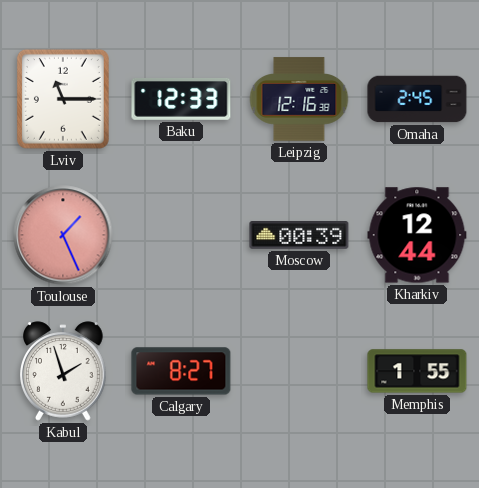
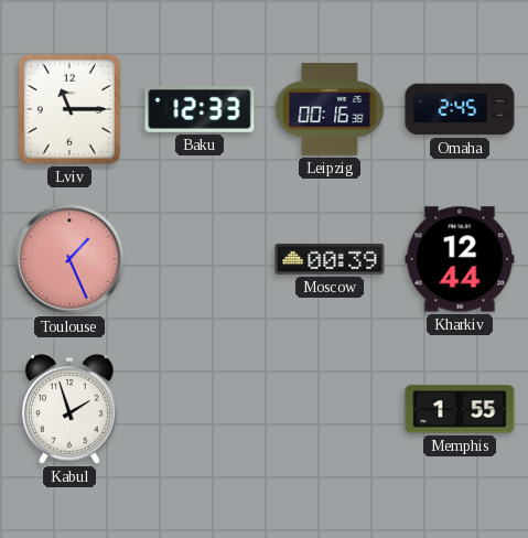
Leipzig: 12:16 -> 00:16 (330, 109)
Calgary: 8:27 -> none (181, 371)
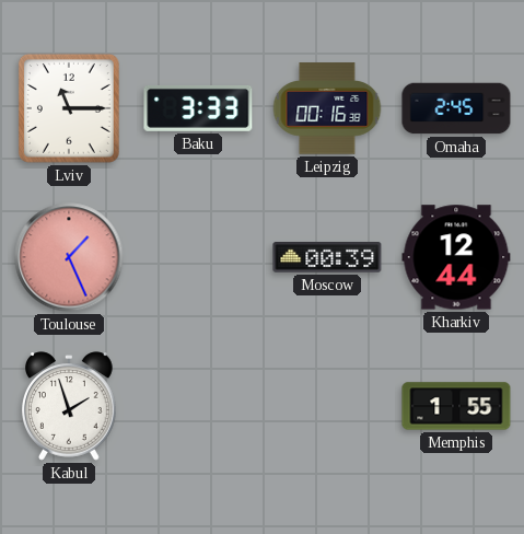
Baku: 12:33 -> 3:33 (198, 108)
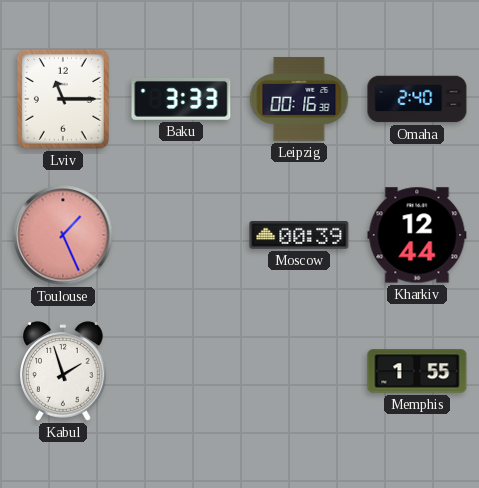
Omaha: 2:45 -> 2:40 (417, 99)
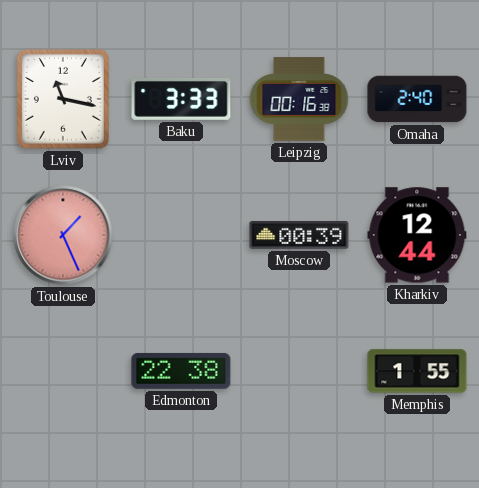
Lviv: 11:15 -> 11:17 (63, 99)
Kabul: 1:57 -> none (64, 371)
Edmonton: none -> 22:38 (181, 371)
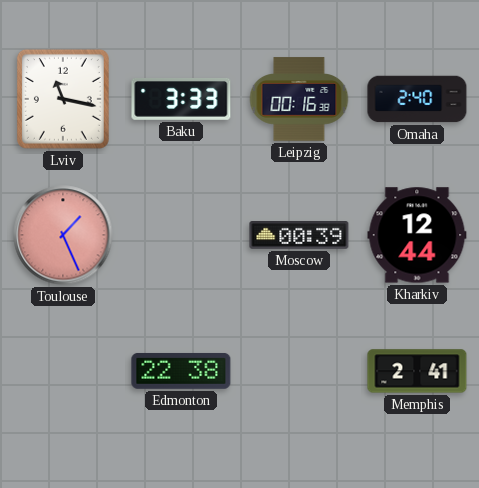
Memphis: 1:55 -> 2:41 (417, 371)
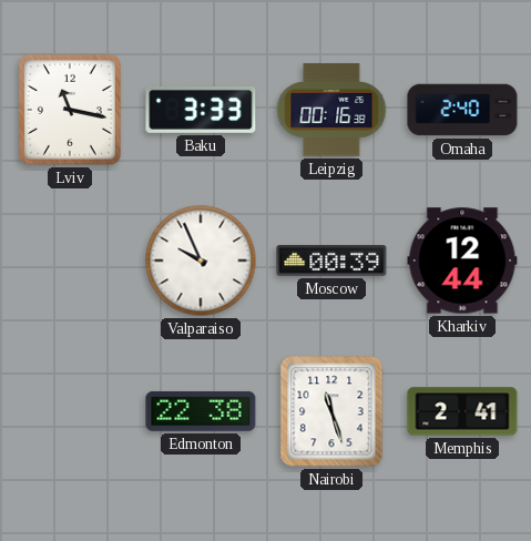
Toulouse: 1:26 -> none (63, 235)
Valparaiso: none -> 9:56 (201, 261)
Nairobi: none -> 11:27 (331, 411)
